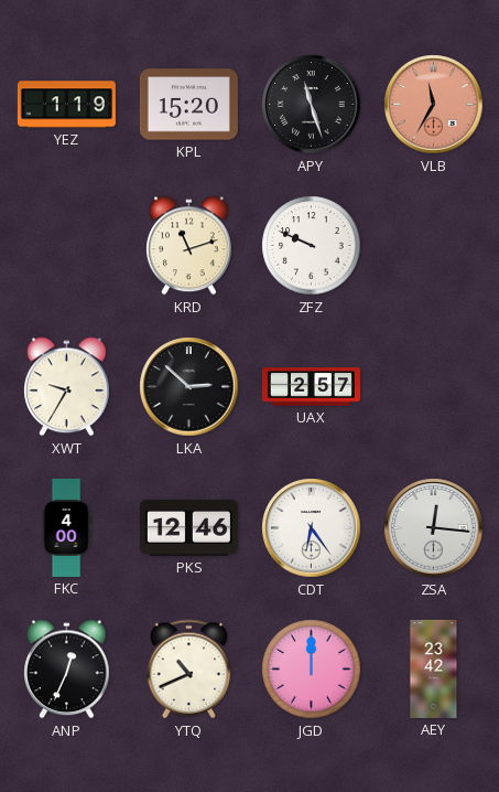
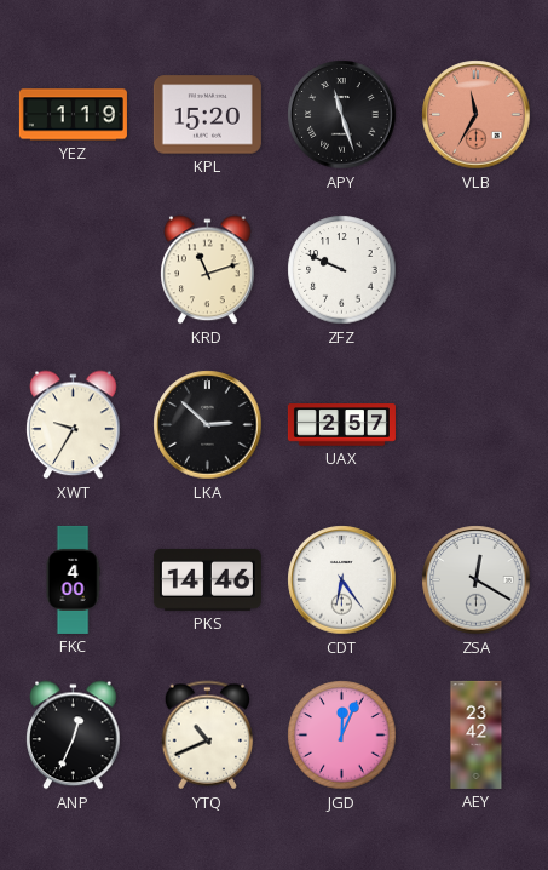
PKS: 12:46 -> 14:46 (207, 579)
ZSA: 12:16 -> 12:20 (477, 580)
JGD: 12:00 -> 12:04 (342, 736)
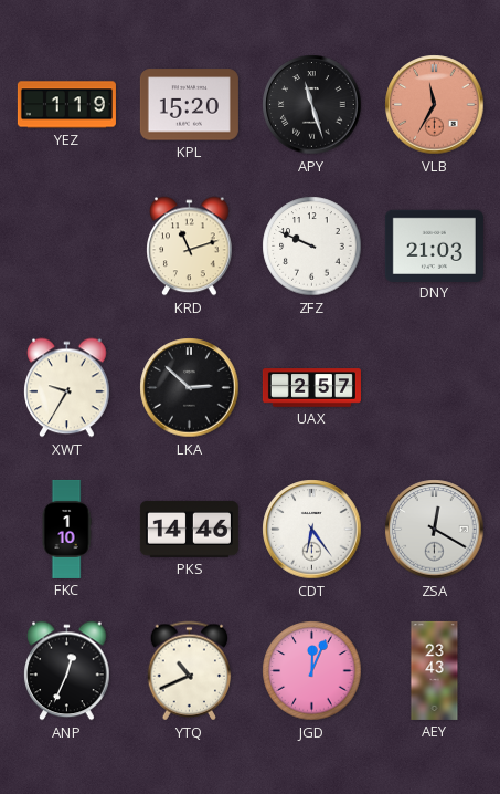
DNY: none -> 21:03 (434, 245)
FKC: 4:00 -> 1:10 (66, 529)
AEY: 23:42 -> 23:43 (435, 670)
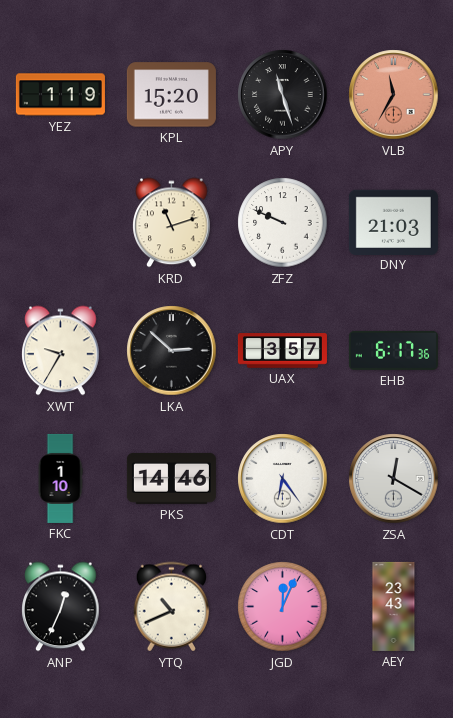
UAX: 2:57 -> 3:57 (282, 351)
EHB: none -> 6:17 (393, 350)
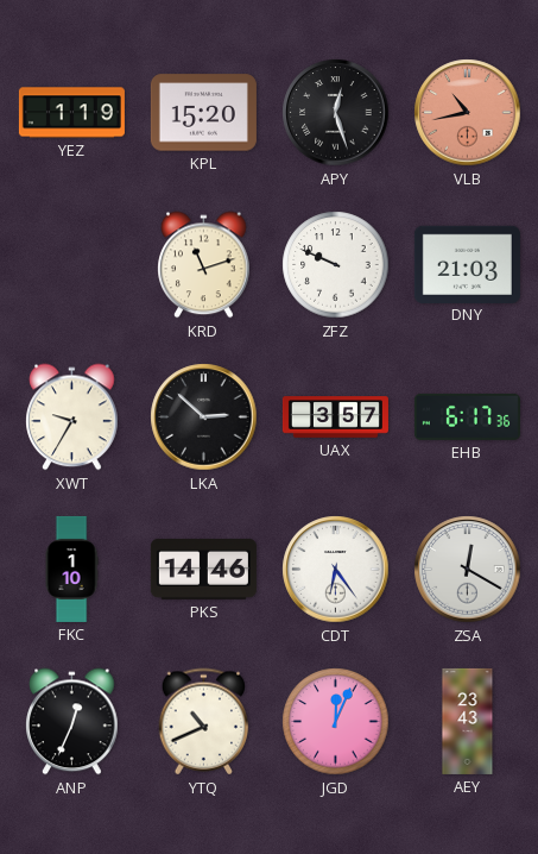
APY: 11:27 -> 12:27 (336, 113)
VLB: 11:35 -> 10:43 (468, 113)
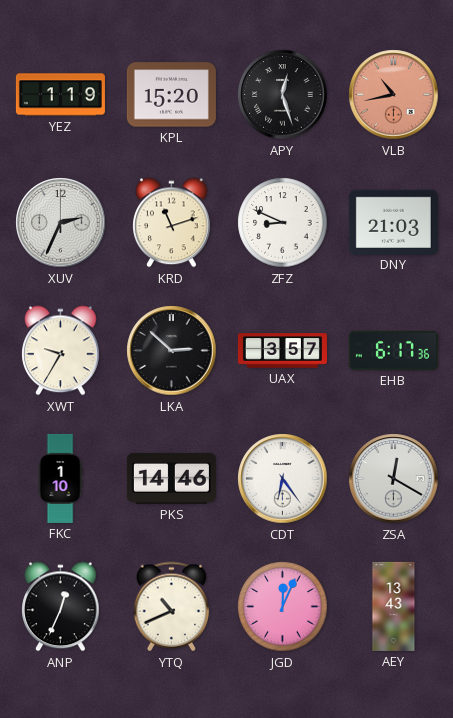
XUV: none -> 2:34 (61, 223)
ZFZ: 9:49 -> 8:49 (283, 223)
AEY: 23:43 -> 13:43 (394, 606)
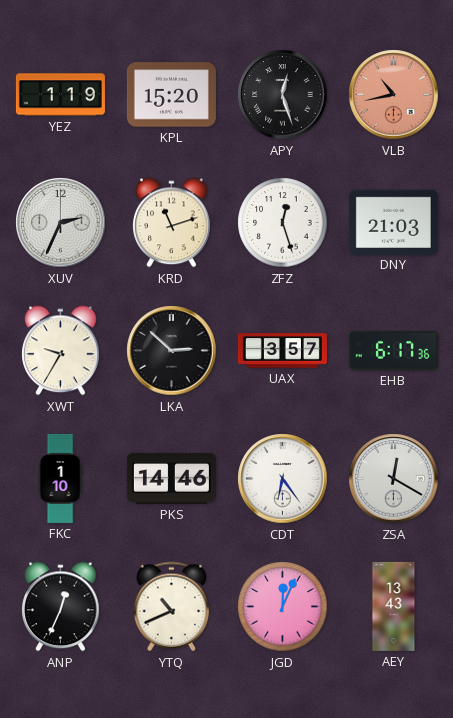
ZFZ: 8:49 -> 12:27 (283, 223)
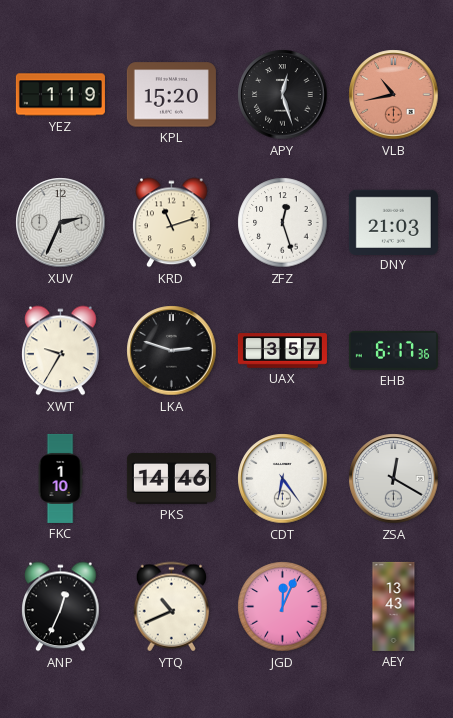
LKA: 2:52 -> 2:48 (172, 351)
